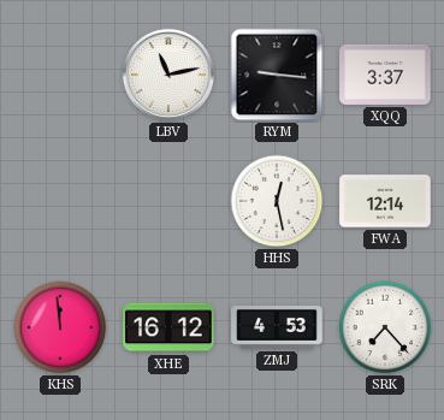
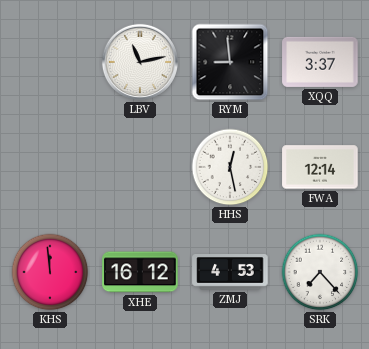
RYM: 9:16 -> 8:59 (230, 62)
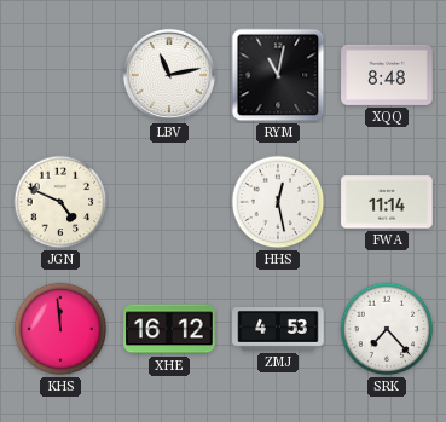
RYM: 8:59 -> 11:02 (278, 75)
XQQ: 3:37 -> 8:48 (387, 75)
JGN: none -> 4:49 (60, 202)
FWA: 12:14 -> 11:14 (387, 202)
